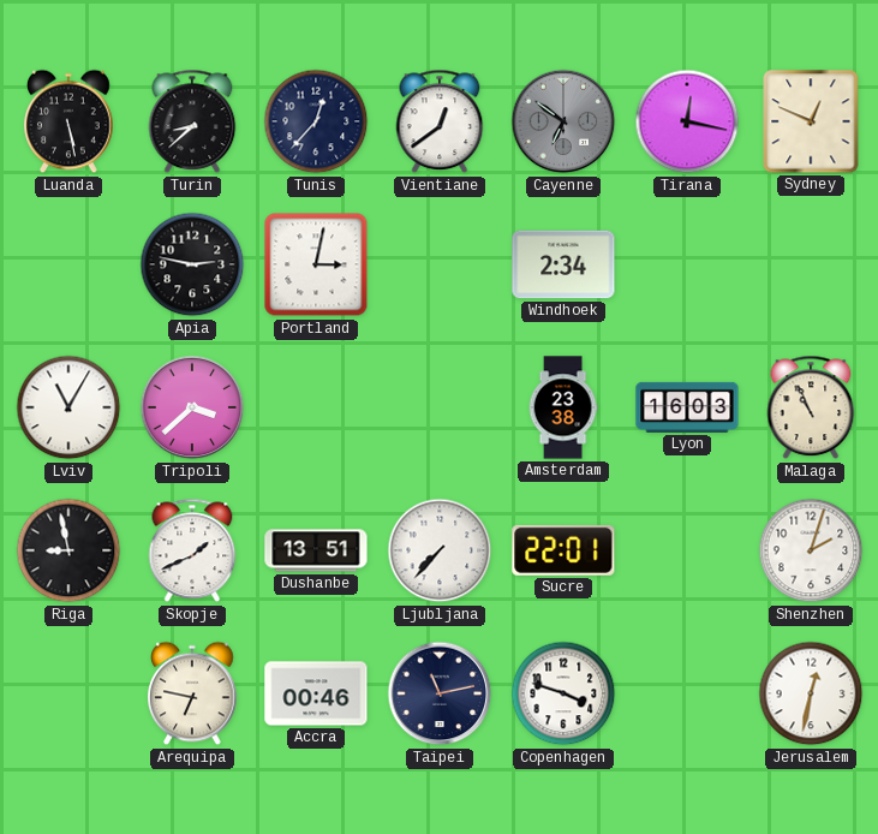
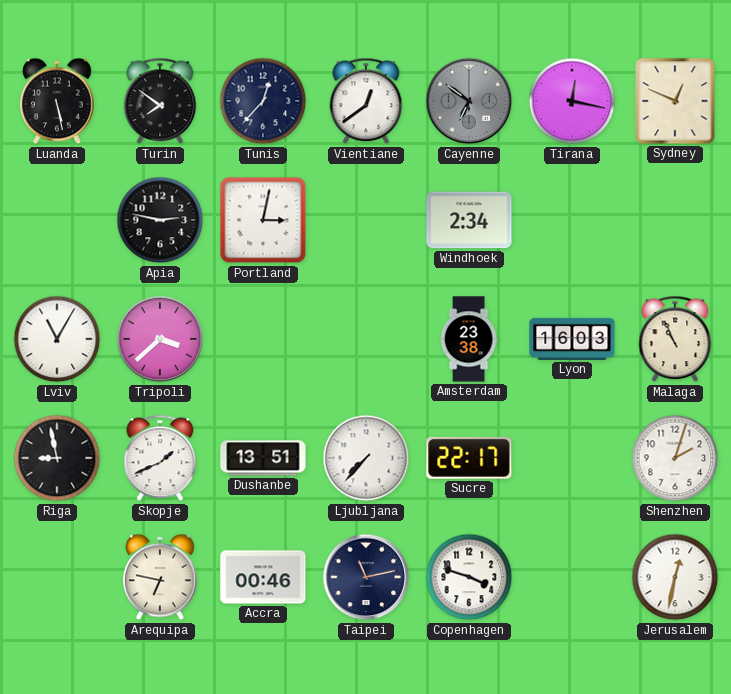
Turin: 8:38 -> 7:51 (160, 101)
Sucre: 22:01 -> 22:17 (469, 458)
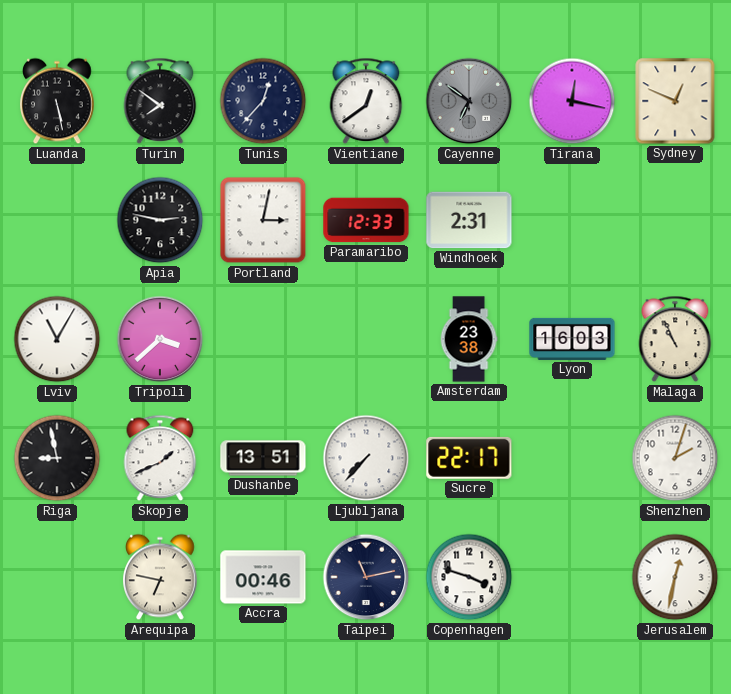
Paramaribo: none -> 12:33 (366, 220)
Windhoek: 2:34 -> 2:31 (469, 220)
